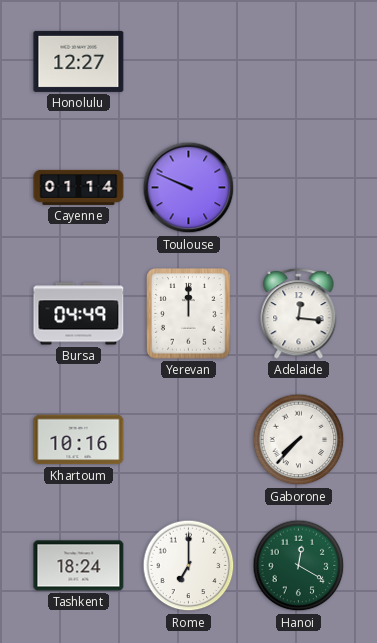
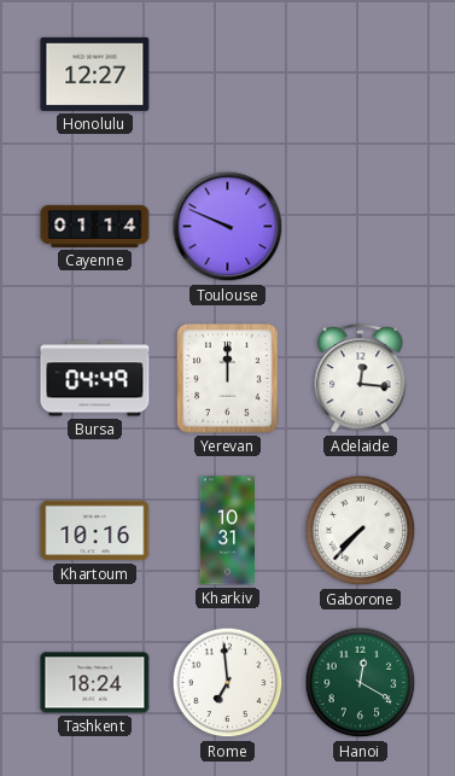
Kharkiv: none -> 10:31 (228, 531)
Rome: 7:00 -> 6:59 (228, 683)
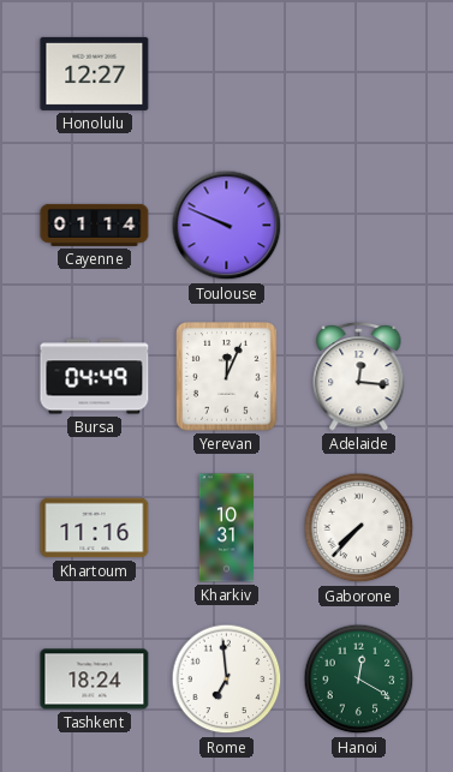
Yerevan: 12:00 -> 12:04 (227, 377)
Khartoum: 10:16 -> 11:16 (95, 528)
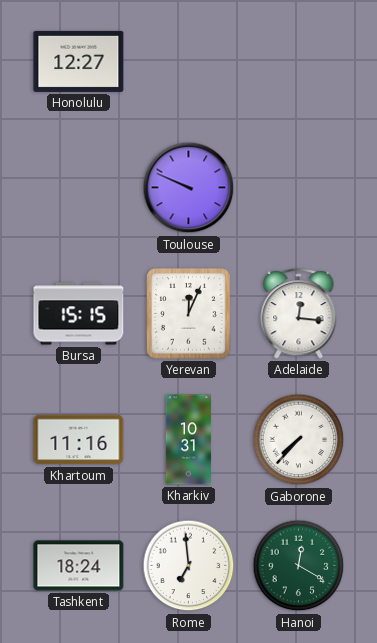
Cayenne: 01:14 -> none (95, 225)
Bursa: 04:49 -> 15:15 (79, 314)
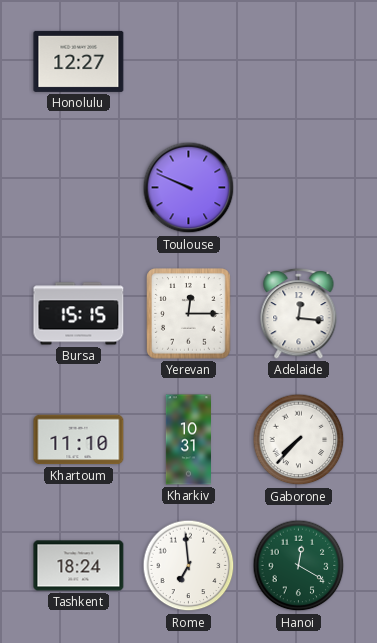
Yerevan: 12:04 -> 12:15 (189, 314)
Khartoum: 11:16 -> 11:10 (79, 440)
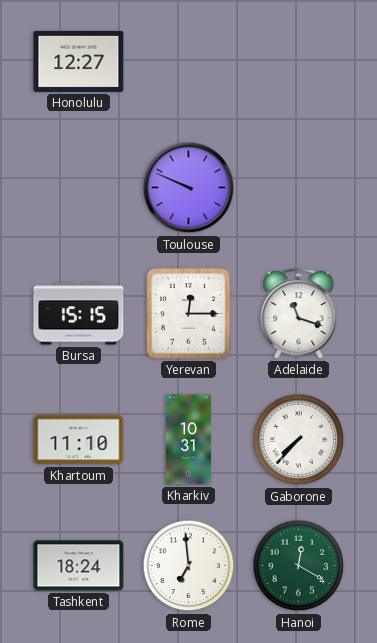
Adelaide: 12:16 -> 11:18 (299, 313)
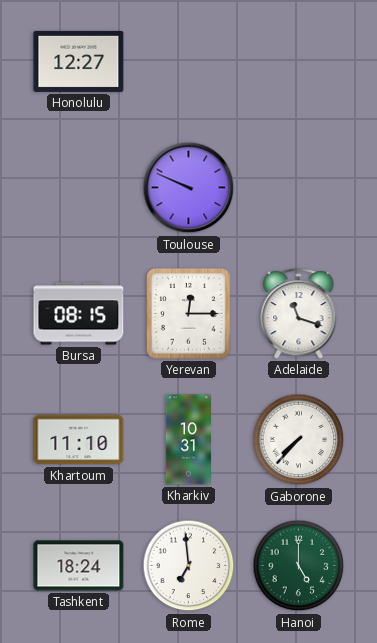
Bursa: 15:15 -> 08:15 (79, 314)
Hanoi: 12:20 -> 5:00 (299, 566)
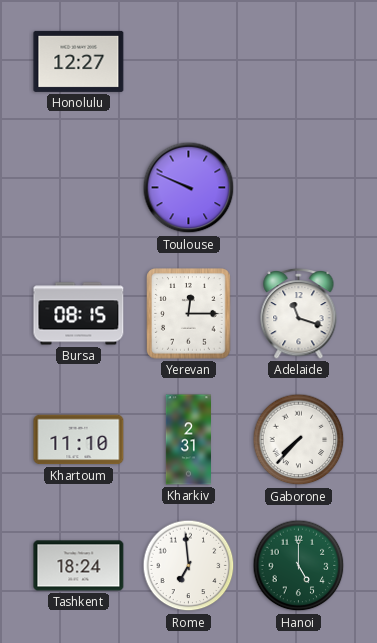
Kharkiv: 10:31 -> 2:31 (189, 440)
